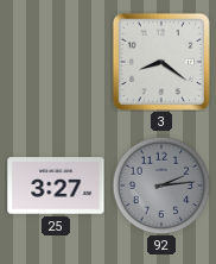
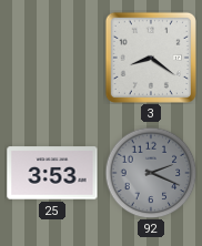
25: 3:27 -> 3:53 (52, 173)
92: 2:14 -> 2:19 (151, 173)
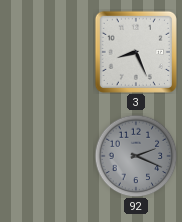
3: 8:21 -> 8:26 (136, 52)
25: 3:53 -> none (52, 173)
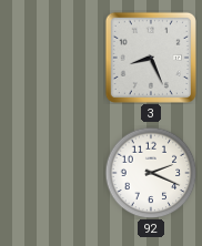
92 dial: grey -> white (151, 173)
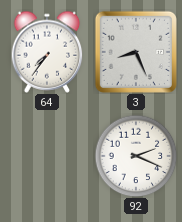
64: none -> 7:36 (47, 52)
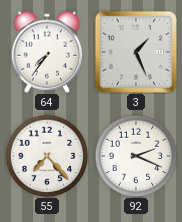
3: 8:26 -> 1:26 (136, 52)
55: none -> 7:23 (47, 156)
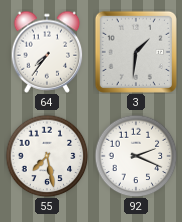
3: 1:26 -> 1:31 (136, 52)
55: 7:23 -> 7:28 (47, 156)
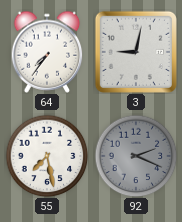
3: 1:31 -> 9:02 (136, 52)
92 dial: white -> grey (136, 156)
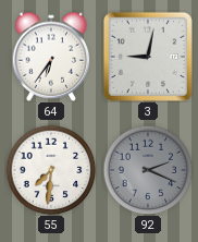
64: 7:36 -> 6:36 (51, 57)
55: 7:28 -> 7:31 (51, 170)
